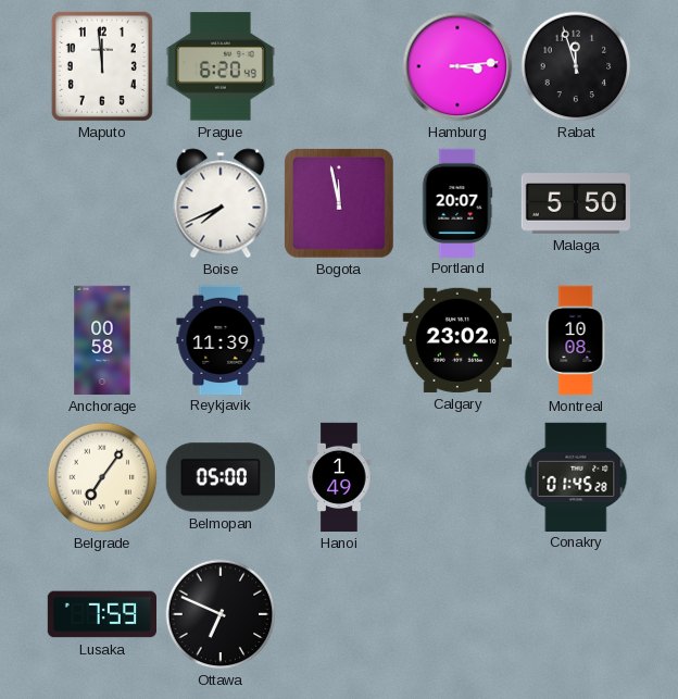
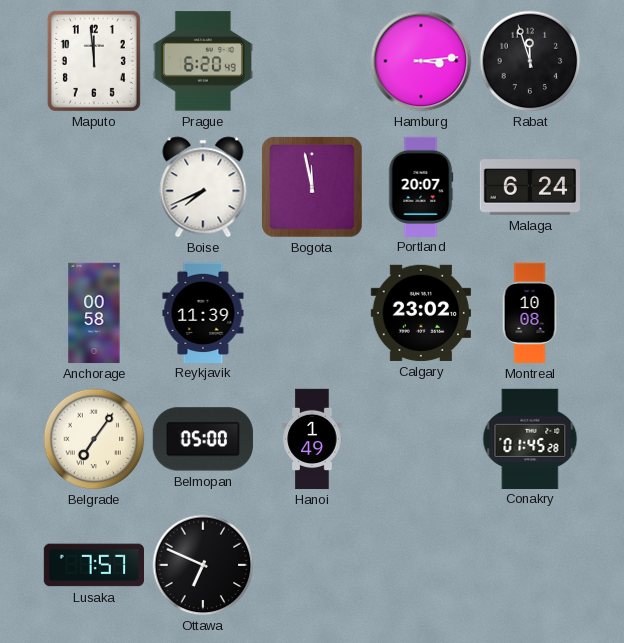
Malaga: 5:50 -> 6:24 (529, 187)
Lusaka: 7:59 -> 7:57 (93, 565)
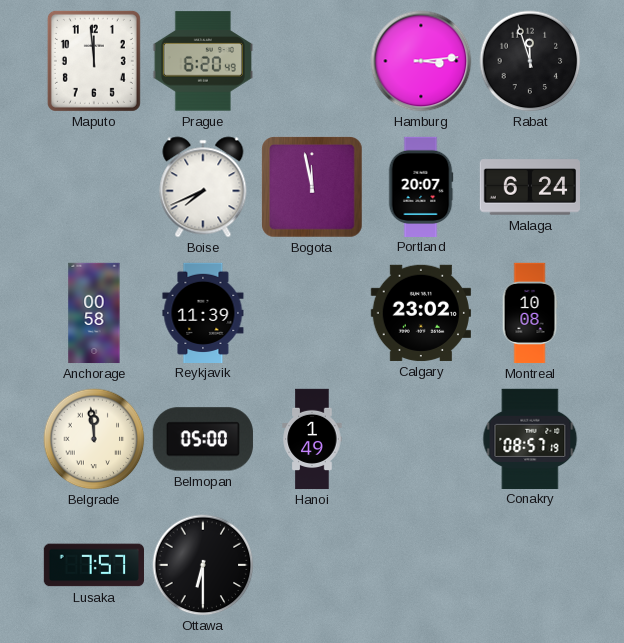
Belgrade: 7:06 -> 11:59 (94, 439)
Conakry: 01:45 -> 08:57 (530, 438)
Ottawa: 6:49 -> 6:30 (203, 565)
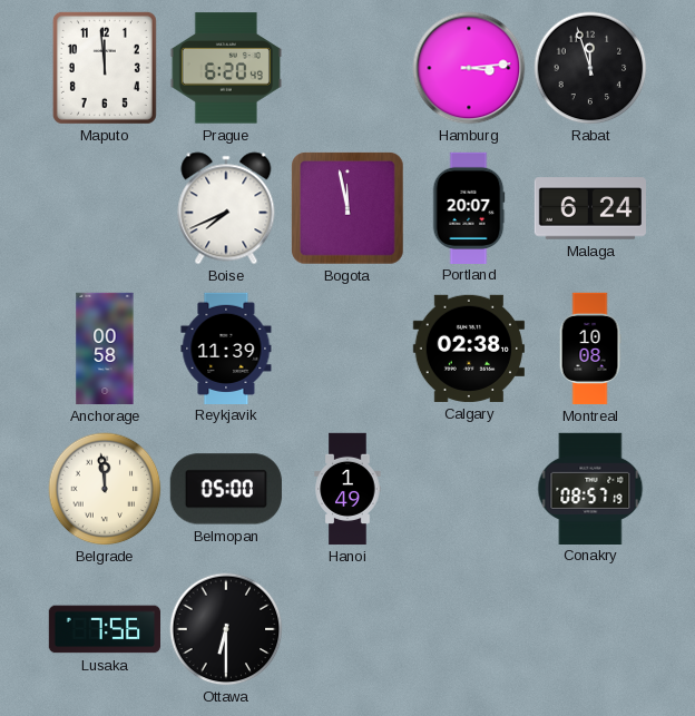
Calgary: 23:02 -> 02:38 (469, 349)
Lusaka: 7:57 -> 7:56 (104, 629)
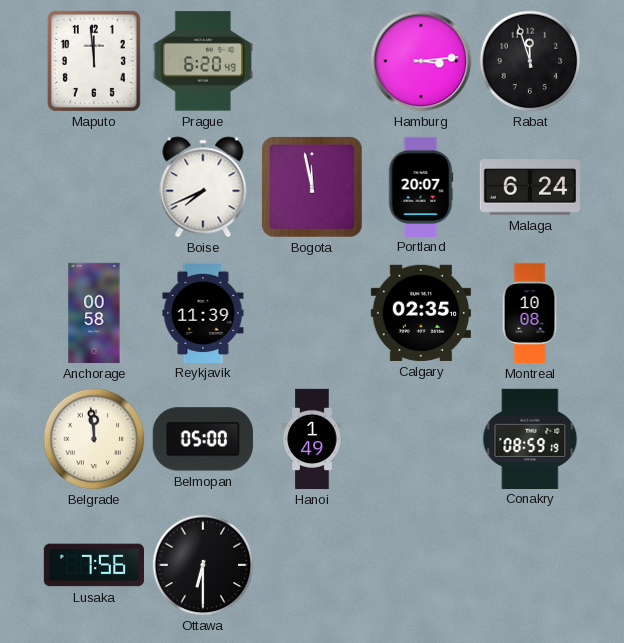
Calgary: 02:38 -> 02:35 (421, 313)
Conakry: 08:57 -> 08:59 (530, 438)
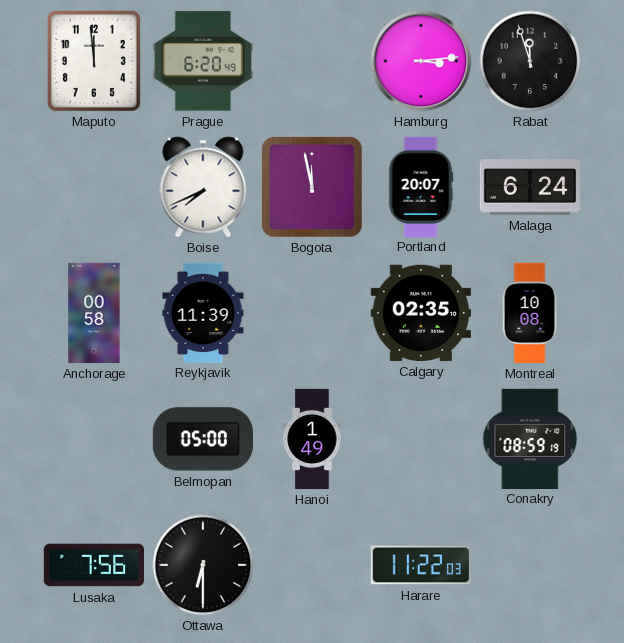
Belgrade: 11:59 -> none (94, 439)
Harare: none -> 11:22 (420, 565)
